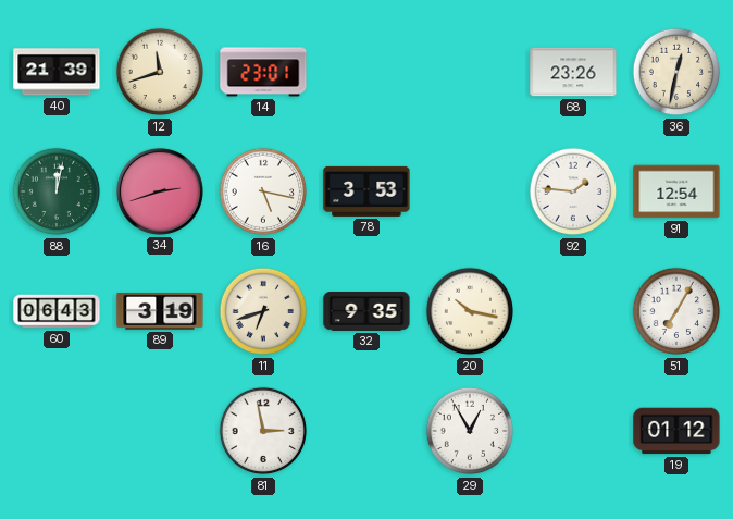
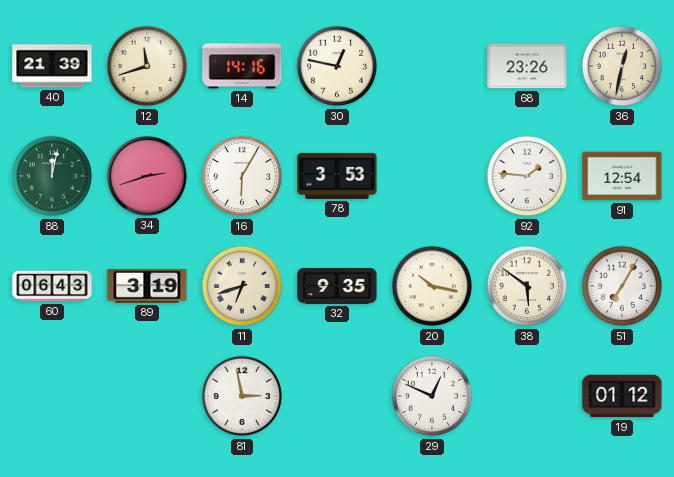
14: 23:01 -> 14:16 (242, 66)
30: none -> 12:47 (337, 66)
16: 5:17 -> 6:05 (242, 176)
38: none -> 5:51 (527, 286)
29: 12:55 -> 12:49 (432, 396)
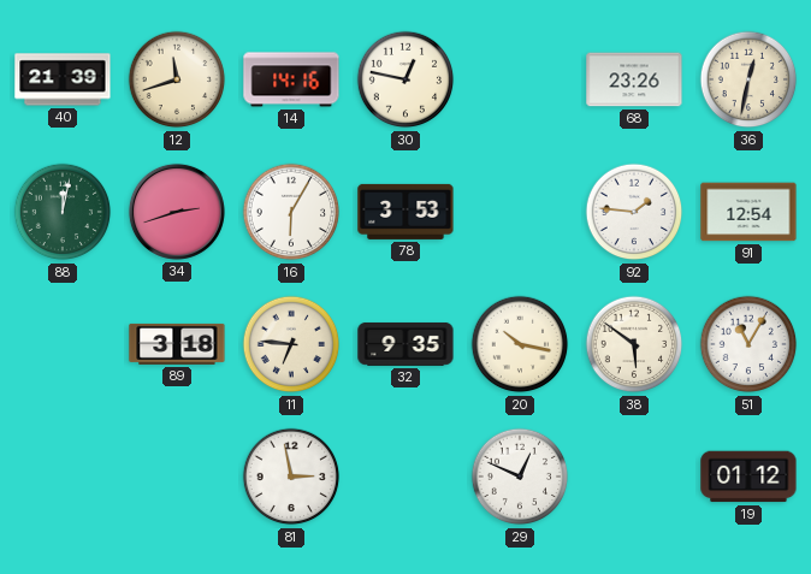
60: 06:43 -> none (52, 286)
89: 3:19 -> 3:18 (177, 344)
11: 6:42 -> 6:46 (291, 344)
51: 7:05 -> 11:05 (748, 344)
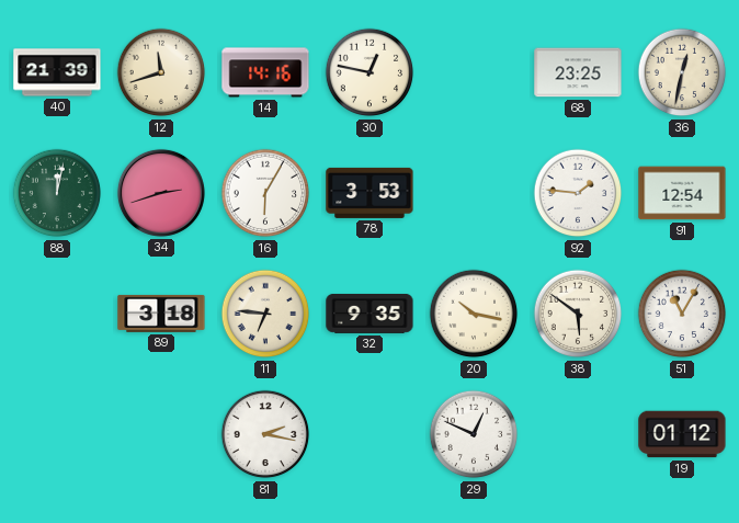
68: 23:26 -> 23:25 (578, 72)
81: 2:58 -> 2:17 (265, 434)
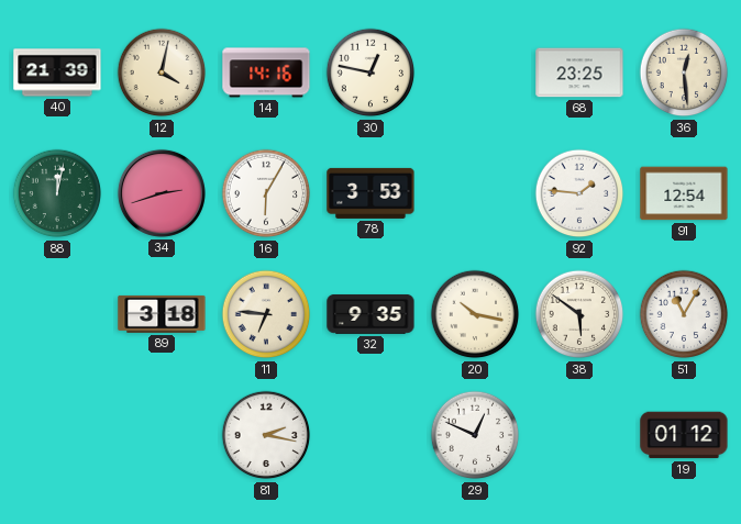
12: 11:42 -> 4:02 (162, 73)
36: 12:32 -> 12:29 (684, 73)
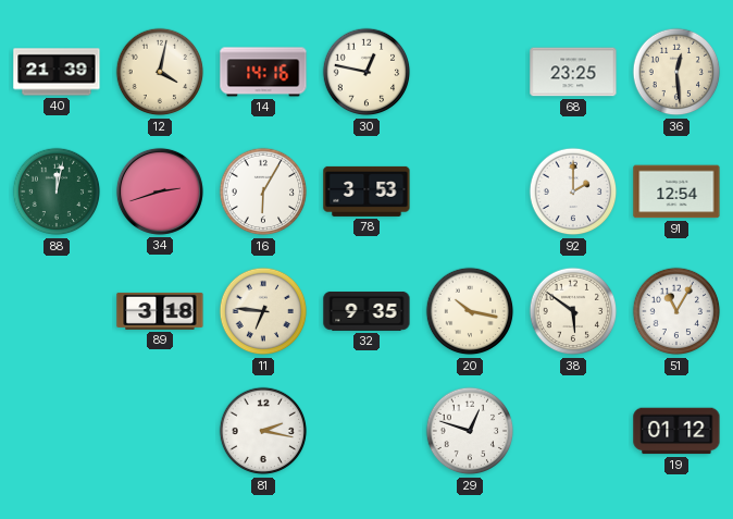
92: 1:46 -> 2:00 (573, 191)
29: 12:49 -> 12:48 (470, 431)
